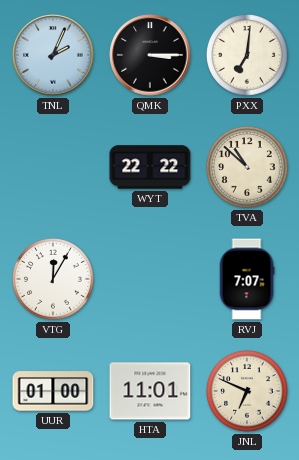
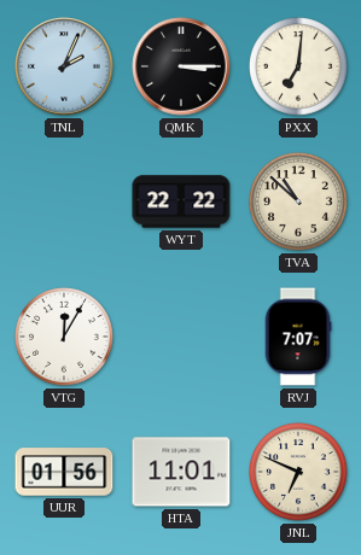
UUR: 01:00 -> 01:56 (64, 472)
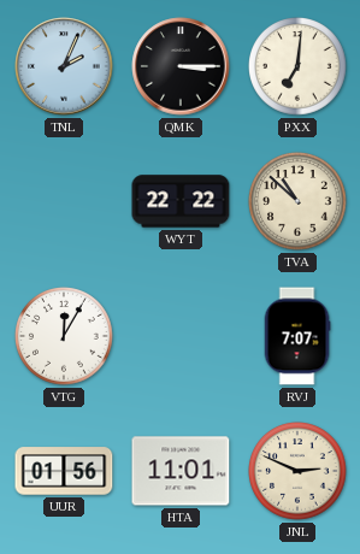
JNL: 6:49 -> 2:49 (299, 472)
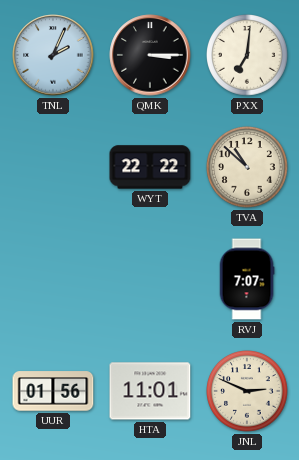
VTG: 12:05 -> none (65, 337)
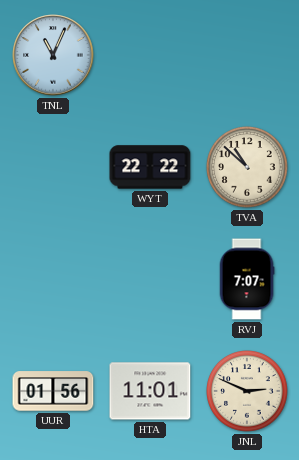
TNL: 2:04 -> 11:04 (53, 55)
QMK: 3:15 -> none (150, 55)
PXX: 7:01 -> none (248, 56)
